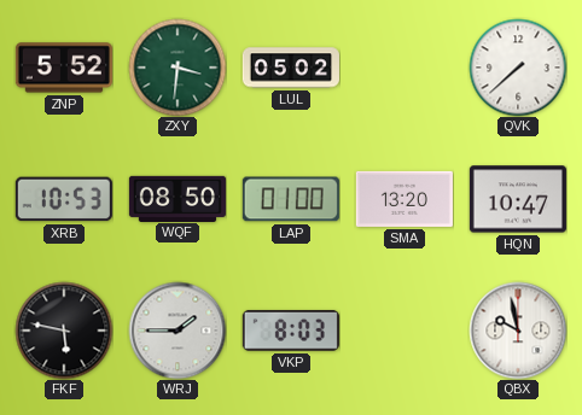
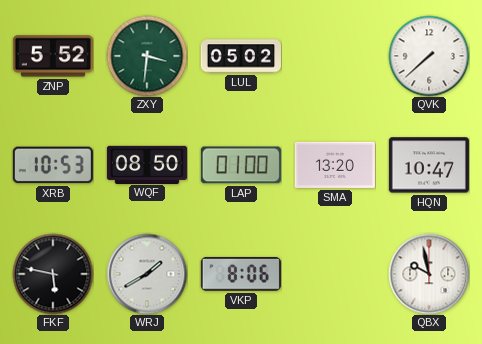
WRJ: 1:45 -> 1:40 (147, 274)
VKP: 8:03 -> 8:06 (241, 274)
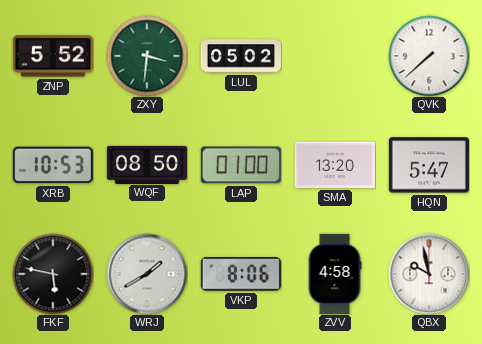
HQN: 10:47 -> 5:47 (429, 165)
ZVV: none -> 4:58 (335, 274)
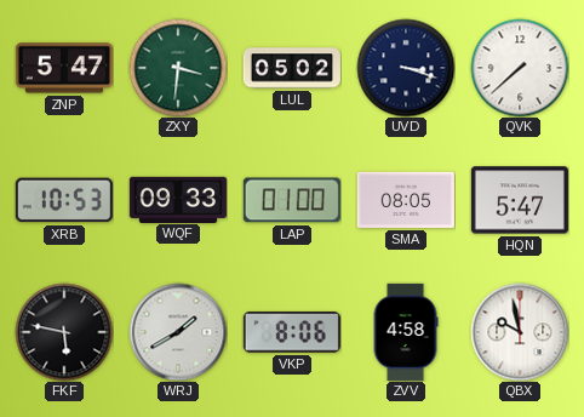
ZNP: 5:52 -> 5:47 (64, 68)
UVD: none -> 3:18 (406, 68)
WQF: 08:50 -> 09:33 (178, 199)
SMA: 13:20 -> 08:05 (406, 200)
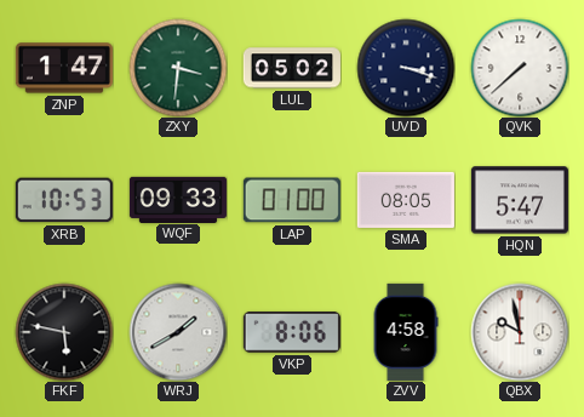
ZNP: 5:47 -> 1:47 (64, 68)
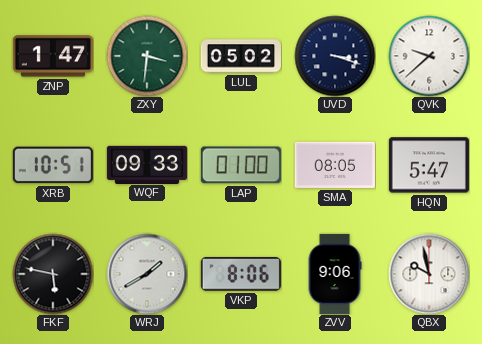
QVK: 7:38 -> 9:38 (429, 56)
XRB: 10:53 -> 10:51 (53, 165)
ZVV: 4:58 -> 9:06 (335, 274)
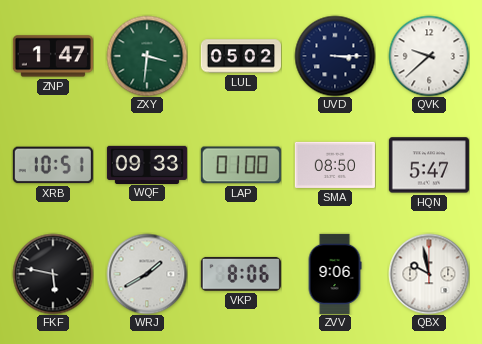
UVD: 3:18 -> 3:15 (335, 56)
SMA: 08:05 -> 08:50 (335, 165)
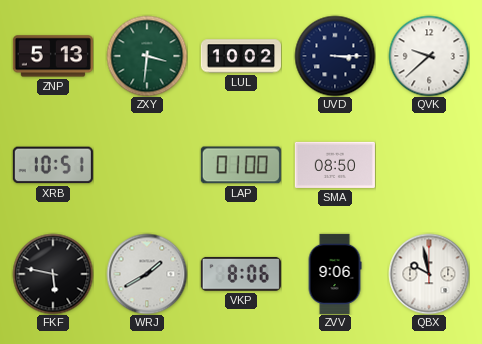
ZNP: 1:47 -> 5:13 (53, 56)
LUL: 05:02 -> 10:02 (241, 56)
WQF: 09:33 -> none (147, 164)
HQN: 5:47 -> none (429, 165)
